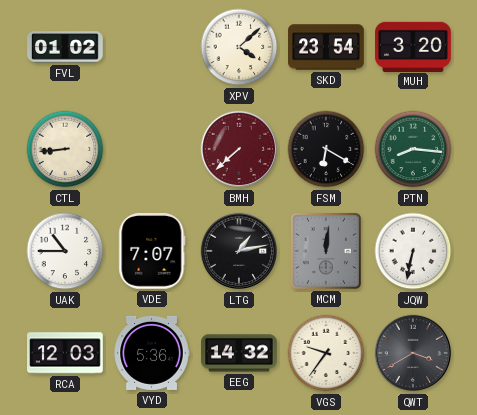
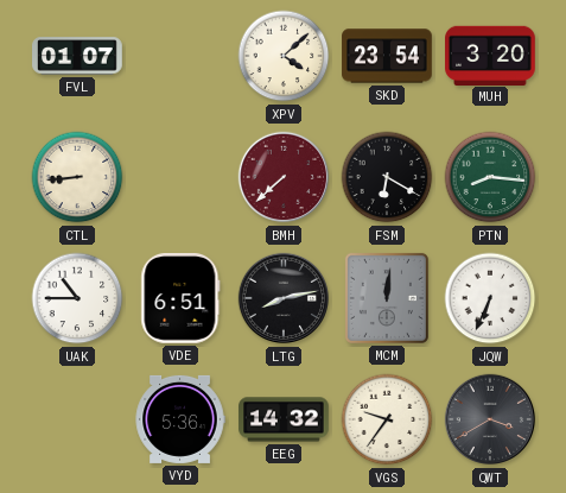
FVL: 01:02 -> 01:07 (77, 56)
VDE: 7:07 -> 6:51 (180, 299)
LTG: 1:13 -> 8:13 (284, 298)
JQW: 6:32 -> 6:34 (490, 298)
RCA: 12:03 -> none (65, 353)
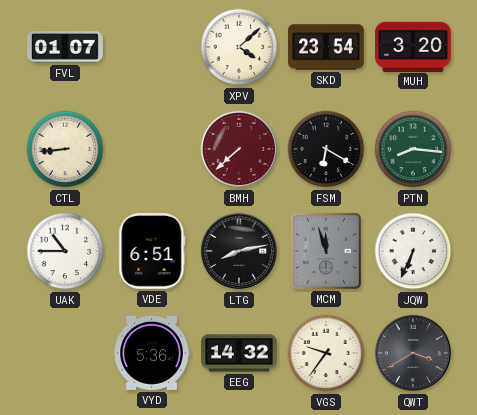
MCM: 12:01 -> 11:57 (326, 251)
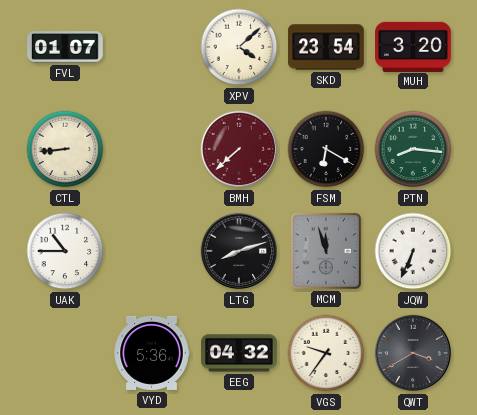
VDE: 6:51 -> none (152, 252)
LTG: 8:13 -> 8:12 (239, 251)
EEG: 14:32 -> 04:32 (239, 353)
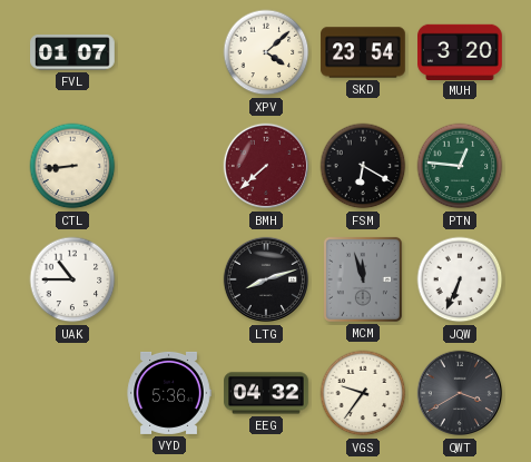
PTN: 8:16 -> 12:46 (460, 166)
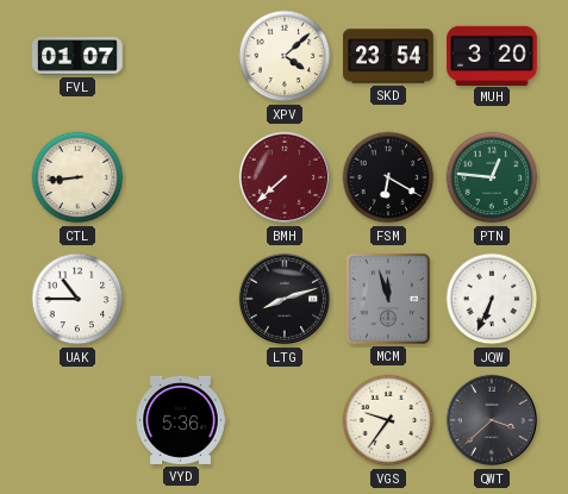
EEG: 04:32 -> none (266, 393)
QWT: 3:40 -> 3:38 (492, 420)
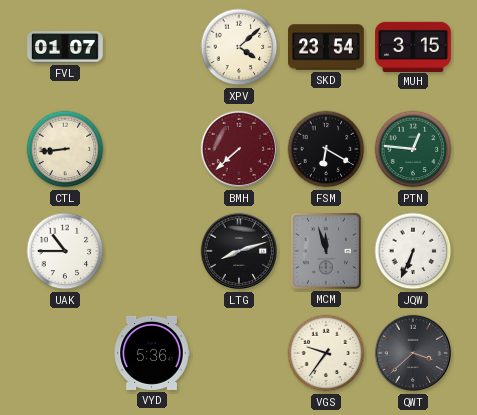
MUH: 3:20 -> 3:15 (413, 46)
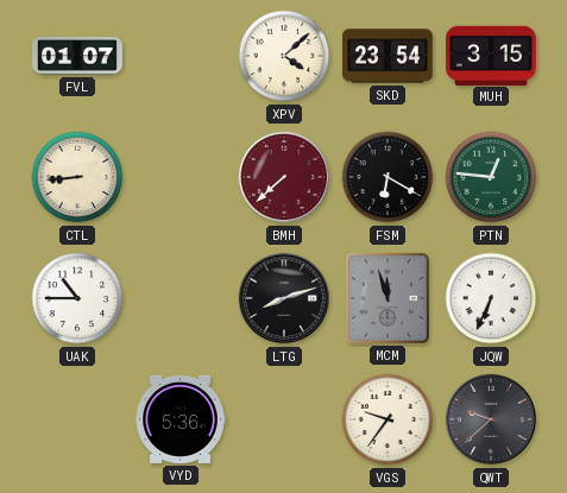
QWT: 3:38 -> 9:38 (491, 419)
